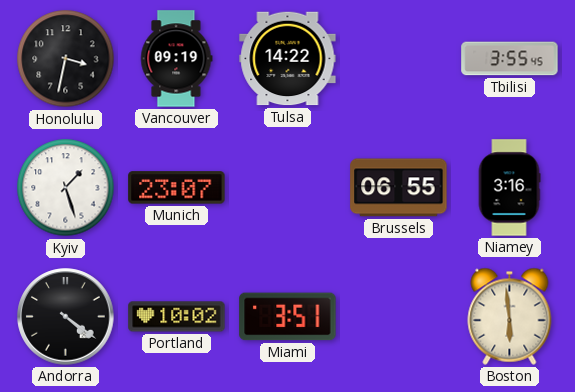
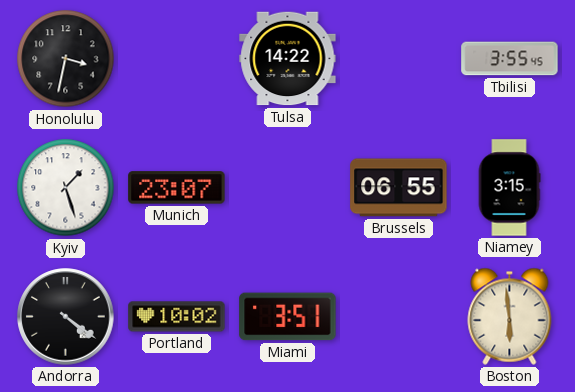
Vancouver: 09:19 -> none (176, 59)
Niamey: 3:16 -> 3:15 (509, 188)
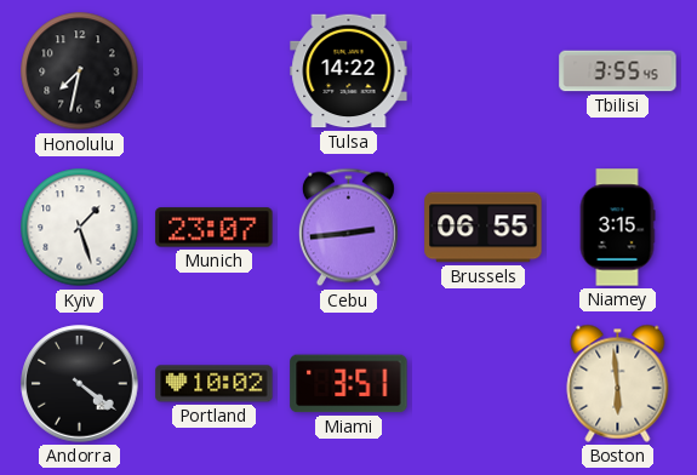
Honolulu: 3:32 -> 7:32 (80, 71)
Cebu: none -> 2:44 (348, 228)
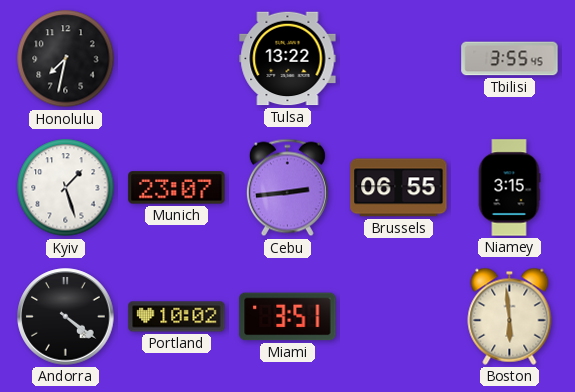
Tulsa: 14:22 -> 13:22 (288, 59)
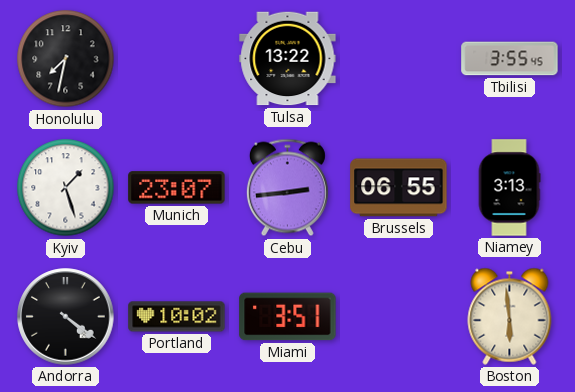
Niamey: 3:15 -> 3:13 (509, 188)
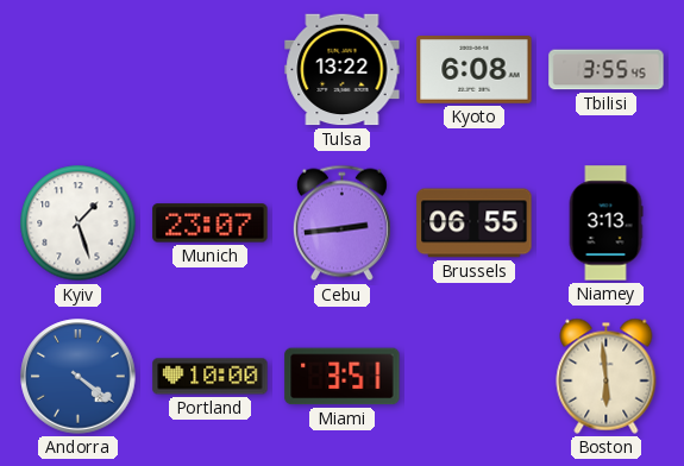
Honolulu: 7:32 -> none (66, 59)
Kyoto: none -> 6:08 (475, 70)
Andorra dial: black -> blue (79, 377)
Portland: 10:02 -> 10:00 (211, 377)
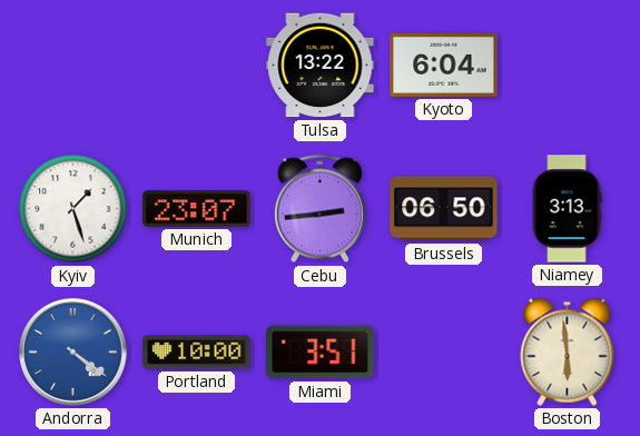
Kyoto: 6:08 -> 6:04 (444, 66)
Tbilisi: 3:55 -> none (607, 70)
Brussels: 06:55 -> 06:50 (444, 209)
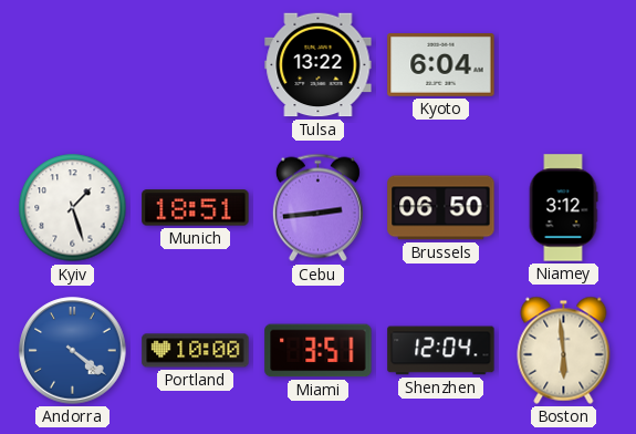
Munich: 23:07 -> 18:51 (196, 208)
Niamey: 3:13 -> 3:12 (563, 208)
Shenzhen: none -> 12:04 (441, 351)
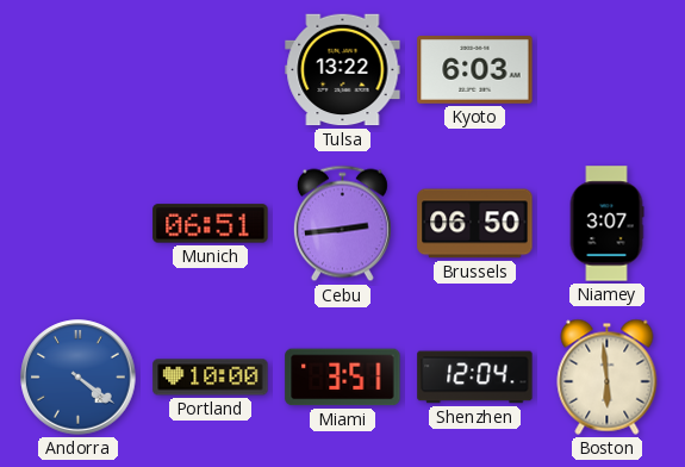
Kyoto: 6:04 -> 6:03 (475, 70)
Kyiv: 1:27 -> none (73, 208)
Munich: 18:51 -> 06:51 (211, 224)
Niamey: 3:12 -> 3:07 (606, 224)
